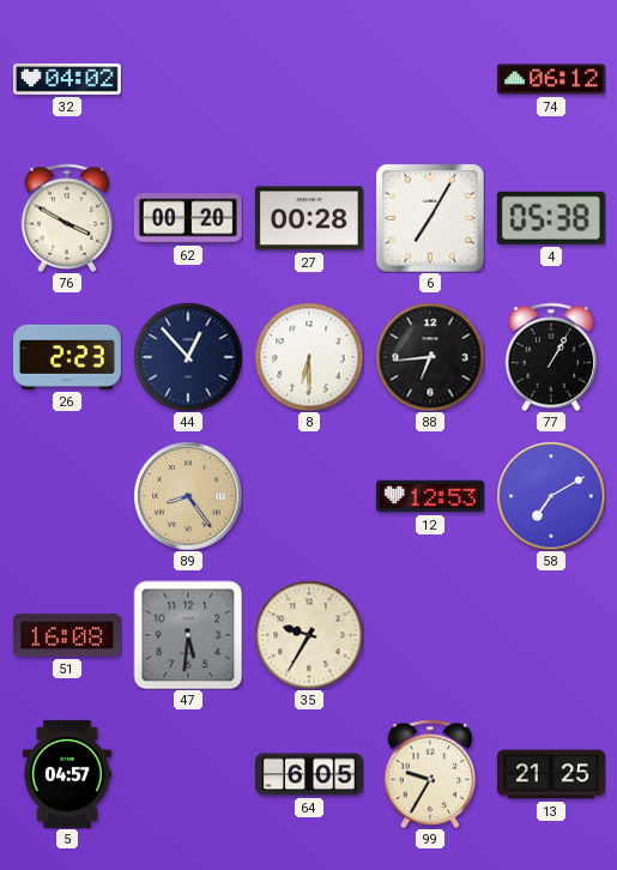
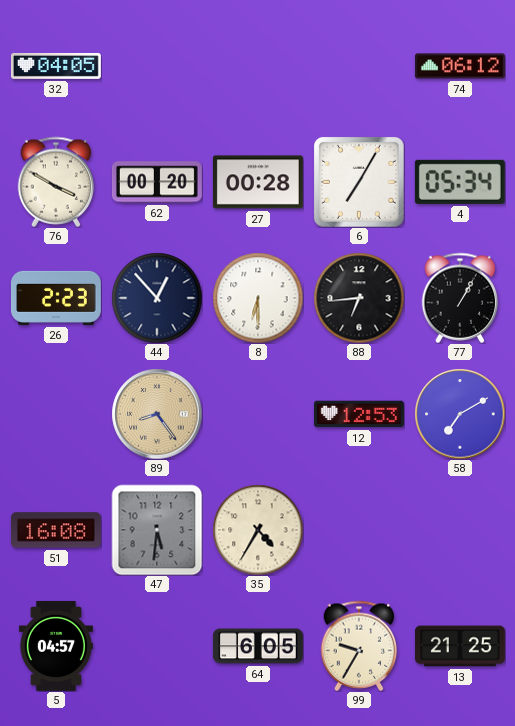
32: 04:02 -> 04:05 (56, 66)
4: 05:38 -> 05:34 (460, 182)
35: 9:35 -> 4:35 (258, 530)
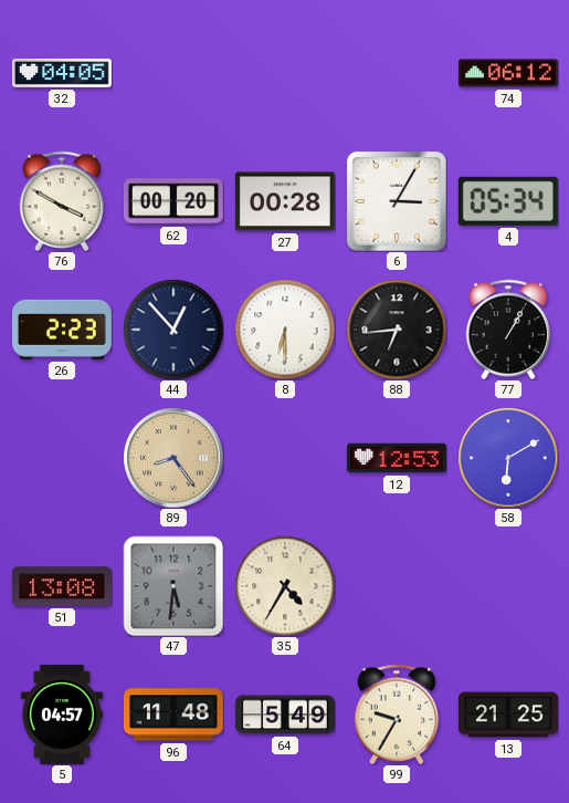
6: 7:05 -> 3:05 (397, 201)
58: 7:10 -> 6:10 (508, 458)
51: 16:08 -> 13:08 (62, 586)
96: none -> 11:48 (173, 715)
64: 6:05 -> 5:49 (285, 715)
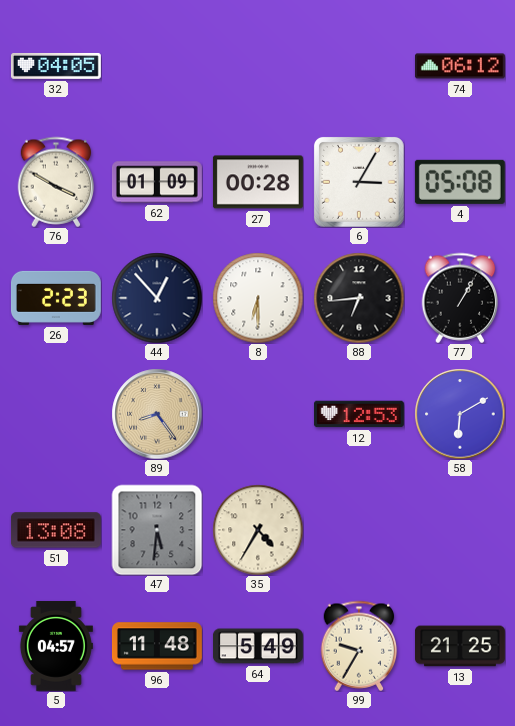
62: 00:20 -> 01:09 (157, 182)
4: 05:34 -> 05:08 (460, 182)
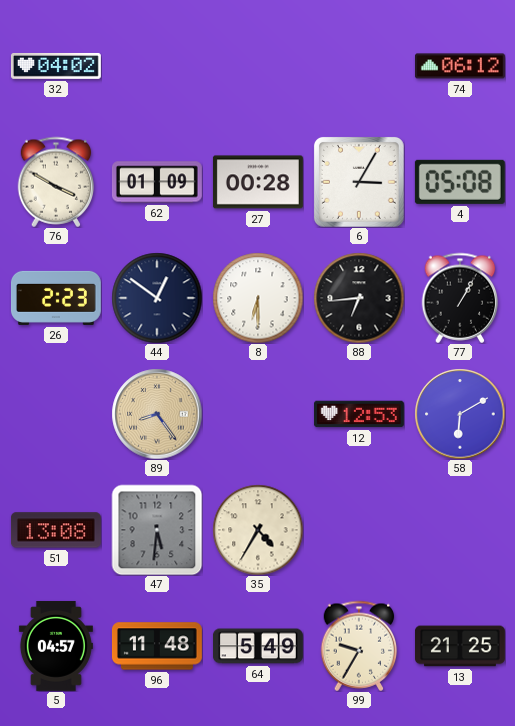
32: 04:05 -> 04:02 (56, 66)
44: 12:53 -> 12:51 (157, 298)
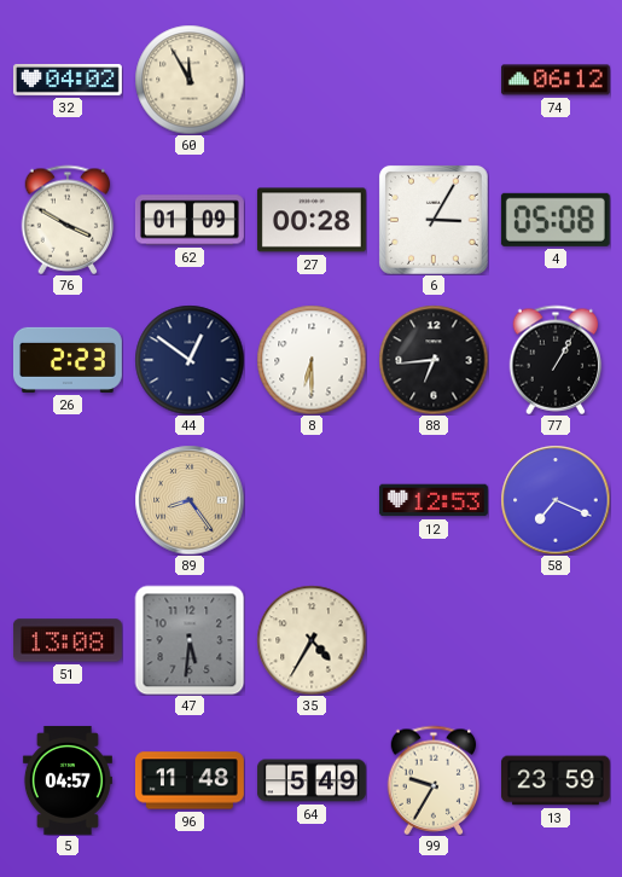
60: none -> 11:55 (190, 80)
58: 6:10 -> 7:19 (556, 500)
13: 21:25 -> 23:59 (556, 780)
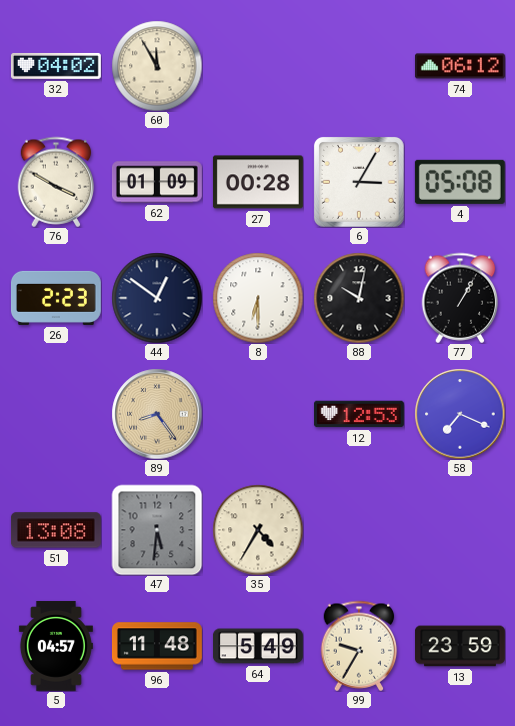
88: 6:44 -> 10:02 (359, 298)
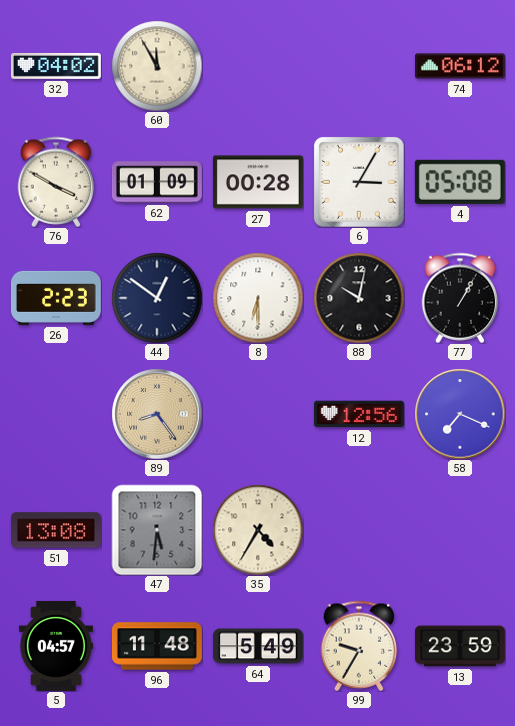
12: 12:53 -> 12:56 (359, 414)
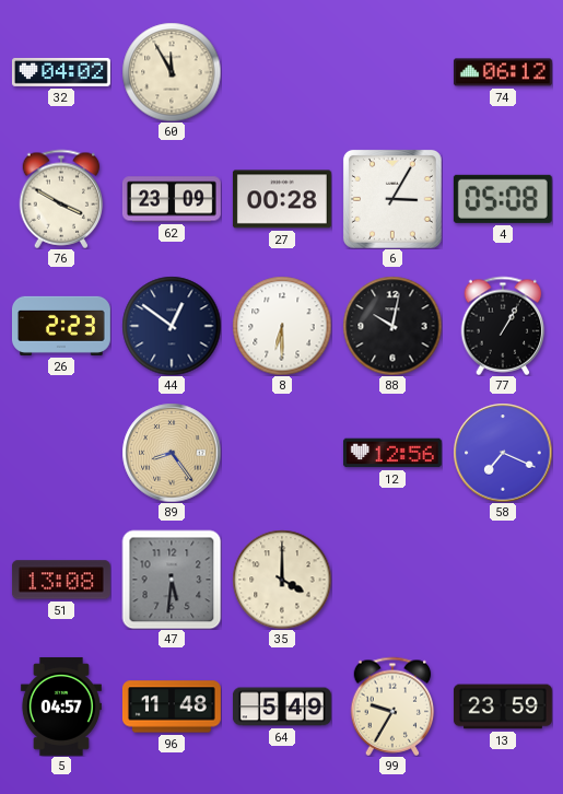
62: 01:09 -> 23:09 (172, 199)
35: 4:35 -> 4:00 (282, 580)
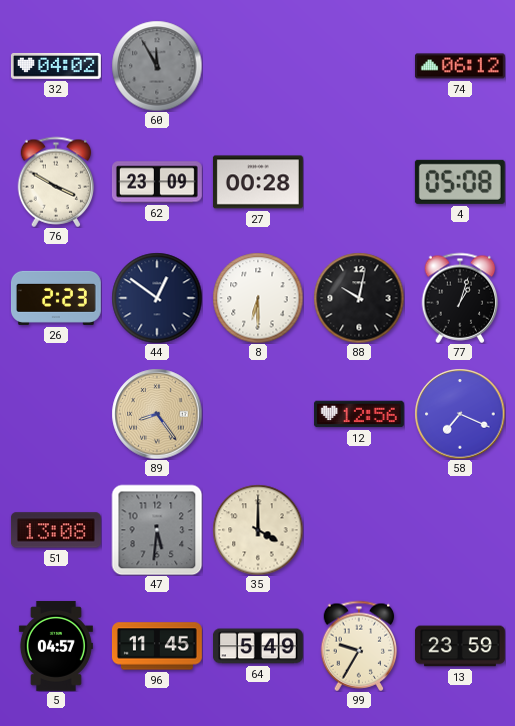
60 dial: cream -> grey (157, 66)
6: 3:05 -> none (392, 199)
77: 1:05 -> 1:03 (460, 298)
96: 11:48 -> 11:45 (157, 646)
